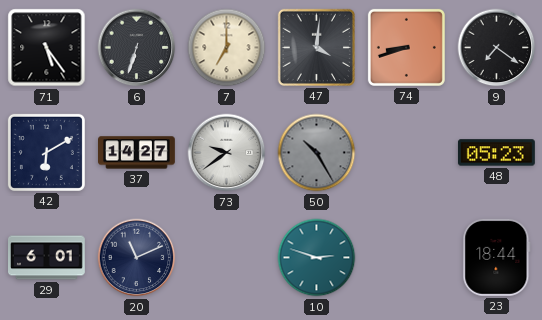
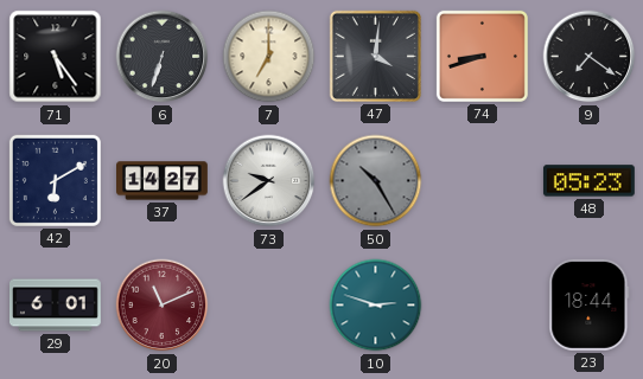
20 dial: navy -> burgundy (163, 306)
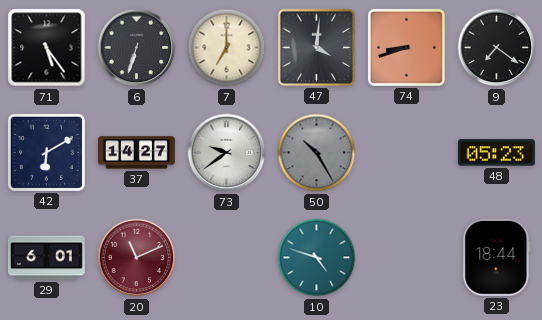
10: 2:48 -> 4:48 (317, 258)
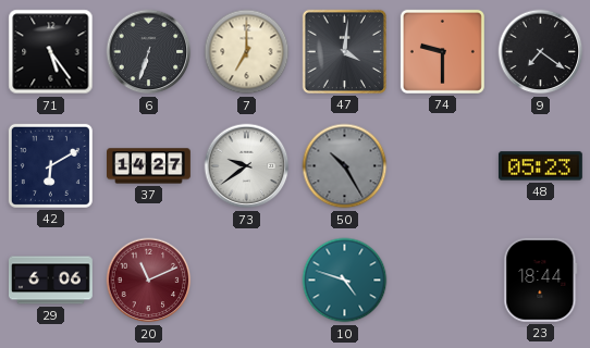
74: 8:42 -> 9:30 (442, 51)
29: 6:01 -> 6:06 (51, 281)
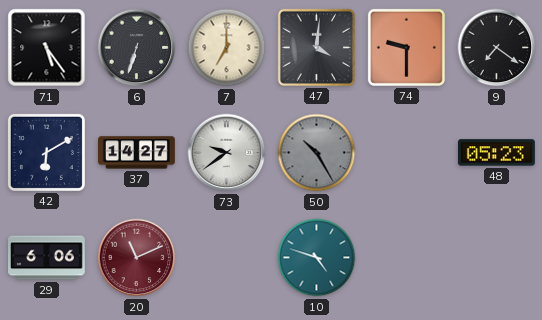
23: 18:44 -> none (541, 279)
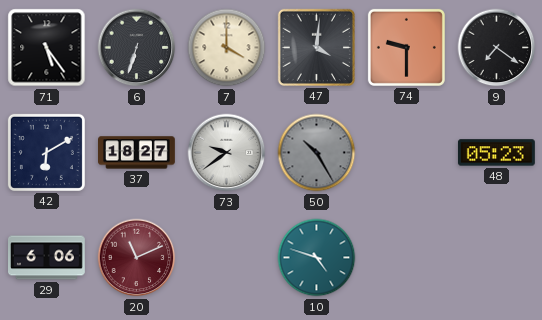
7: 7:00 -> 4:00 (227, 48)
37: 14:27 -> 18:27 (137, 153)
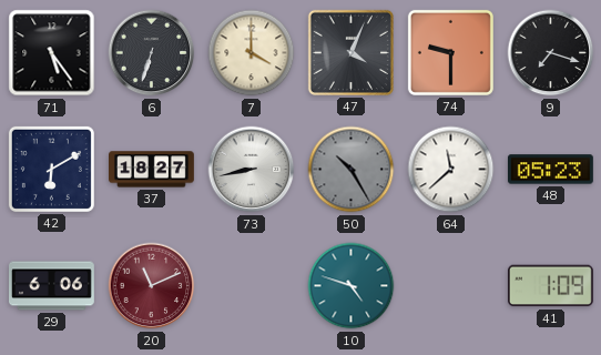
47: 4:01 -> 4:04 (350, 52)
9: 7:21 -> 7:18 (551, 53)
73: 9:39 -> 8:43 (252, 170)
64: none -> 11:38 (451, 170)
41: none -> 1:09 (550, 286)
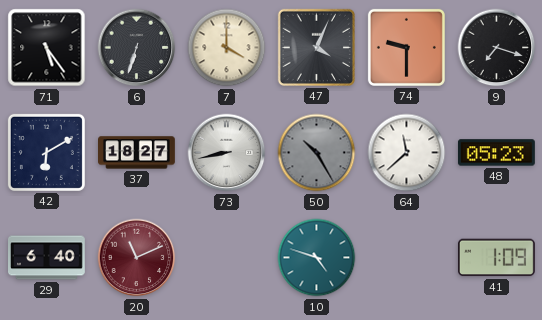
29: 6:06 -> 6:40 (47, 258)
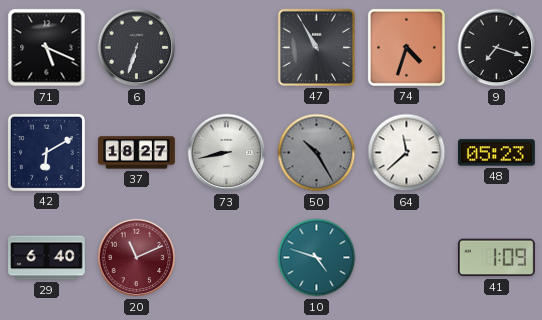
71: 5:24 -> 5:19 (47, 48)
7: 4:00 -> none (227, 48)
47: 4:04 -> 10:55 (316, 47)
74: 9:30 -> 4:33 (406, 47)
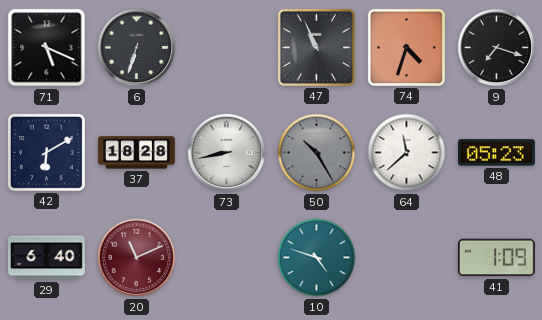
47: 10:55 -> 10:56 (316, 47)
37: 18:27 -> 18:28 (137, 153)
